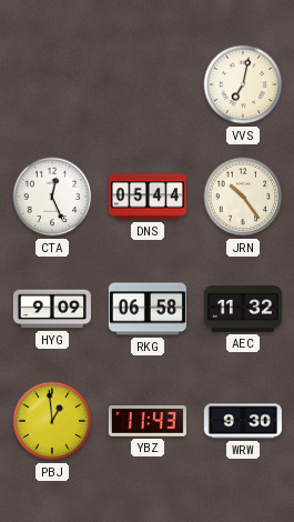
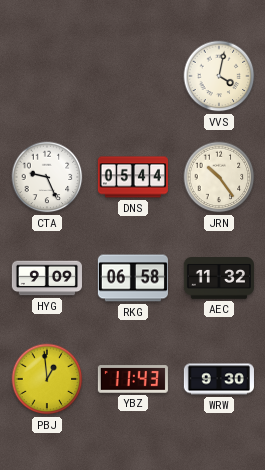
VVS: 7:02 -> 4:02 (219, 76)
CTA: 12:26 -> 9:26 (47, 177)
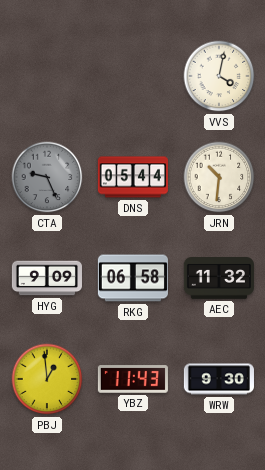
CTA dial: white -> grey (47, 177)
JRN: 10:24 -> 10:31 (219, 177)
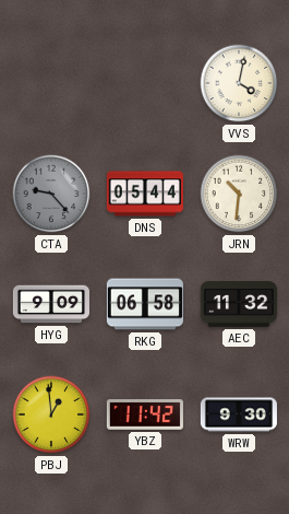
CTA: 9:26 -> 9:23 (51, 194)
YBZ: 11:43 -> 11:42 (145, 414)
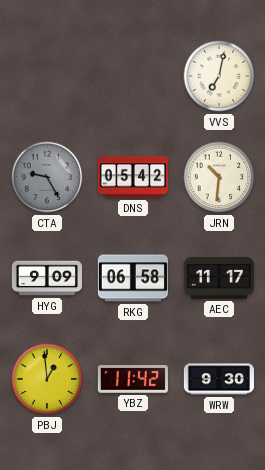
VVS: 4:02 -> 7:02 (219, 76)
CTA: 9:23 -> 9:25 (47, 177)
DNS: 05:44 -> 05:42 (133, 177)
AEC: 11:32 -> 11:17 (219, 279)
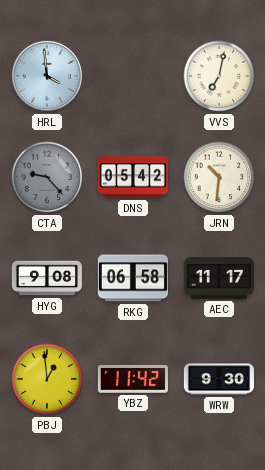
HRL: none -> 3:59 (47, 76)
CTA: 9:25 -> 9:23 (47, 177)
HYG: 9:09 -> 9:08 (47, 278)
